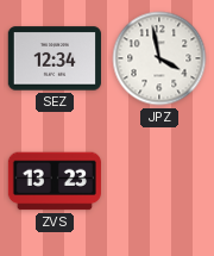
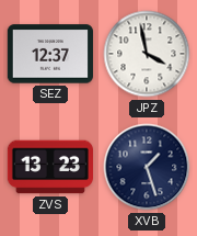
SEZ: 12:34 -> 12:37 (50, 54)
XVB: none -> 1:27 (147, 167)
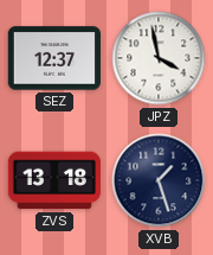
ZVS: 13:23 -> 13:18 (54, 180)
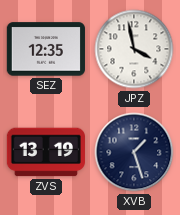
SEZ: 12:37 -> 12:35 (46, 49)
ZVS: 13:18 -> 13:19 (46, 152)
